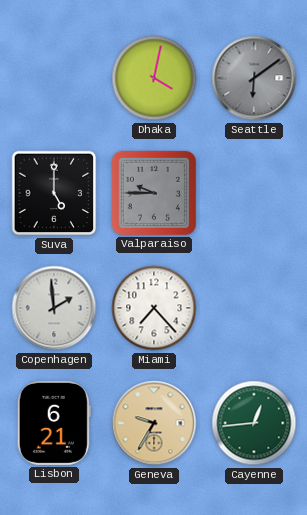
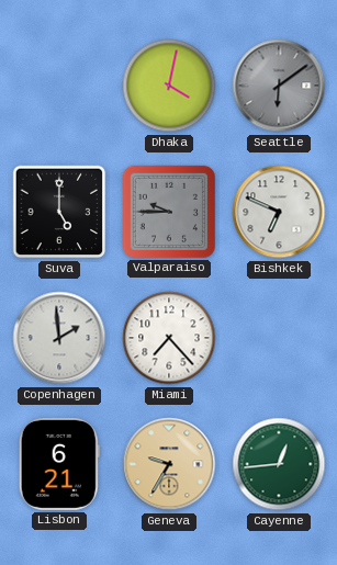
Bishkek: none -> 6:49 (279, 212)
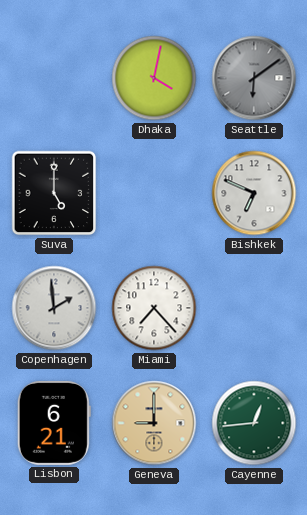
Valparaiso: 9:45 -> none (169, 212)
Geneva: 9:35 -> 9:00 (154, 423)
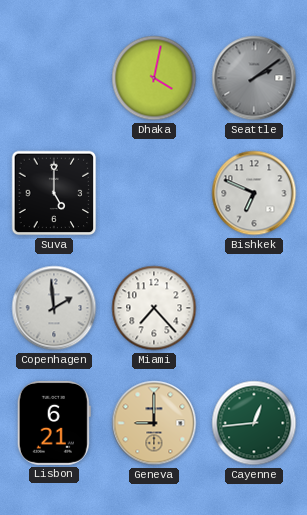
Seattle: 6:09 -> 2:09 (254, 78)
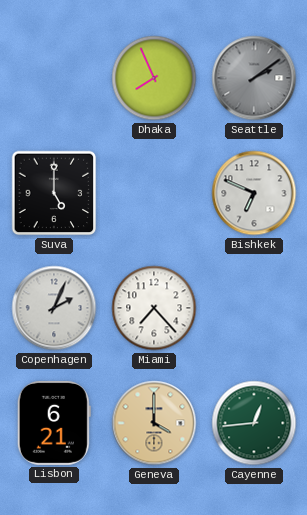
Dhaka: 4:02 -> 7:56 (154, 78)
Copenhagen: 1:59 -> 2:04 (54, 308)
Geneva: 9:00 -> 4:00 (154, 423)
